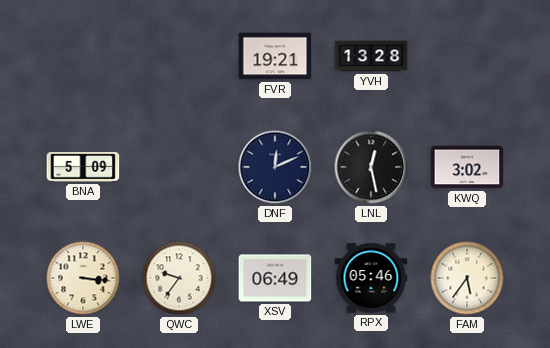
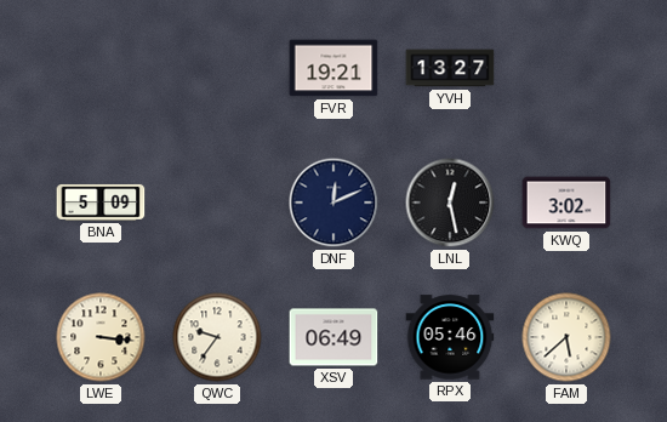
YVH: 13:28 -> 13:27 (450, 68)
FAM: 5:36 -> 5:38 (566, 337)
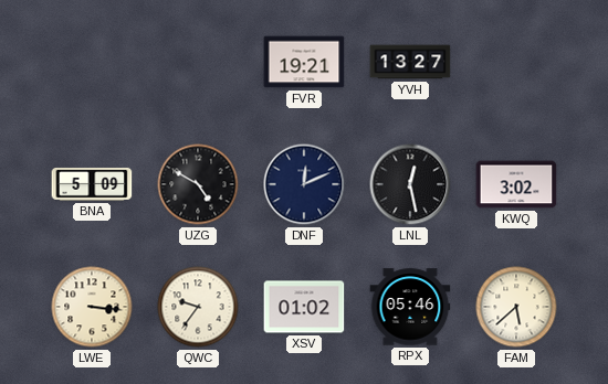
UZG: none -> 4:50 (198, 184)
XSV: 06:49 -> 01:02 (304, 307)
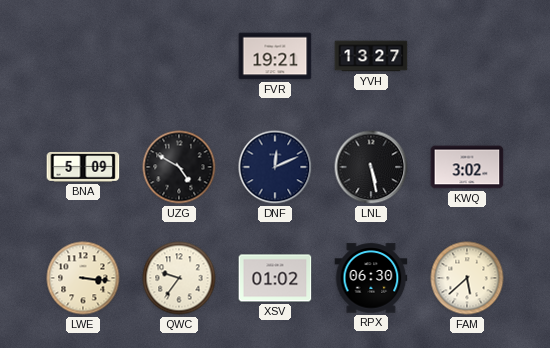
LNL: 12:28 -> 5:28 (371, 167)
RPX: 05:46 -> 06:30 (371, 278)
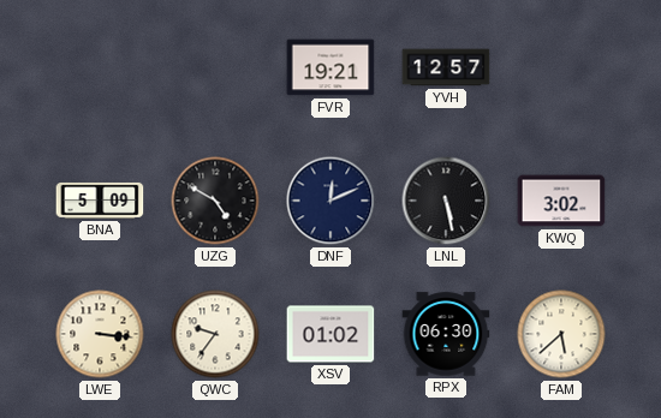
YVH: 13:27 -> 12:57 (446, 67)
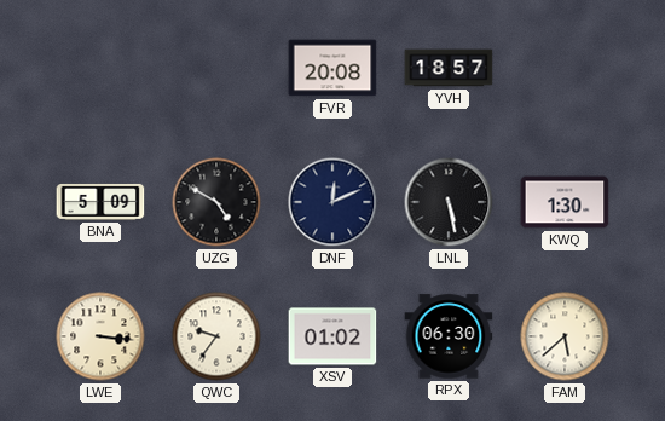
FVR: 19:21 -> 20:08 (332, 68)
YVH: 12:57 -> 18:57 (449, 68)
KWQ: 3:02 -> 1:30 (565, 202)
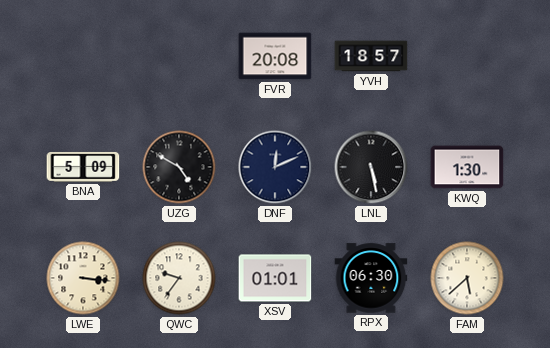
XSV: 01:02 -> 01:01 (275, 278)
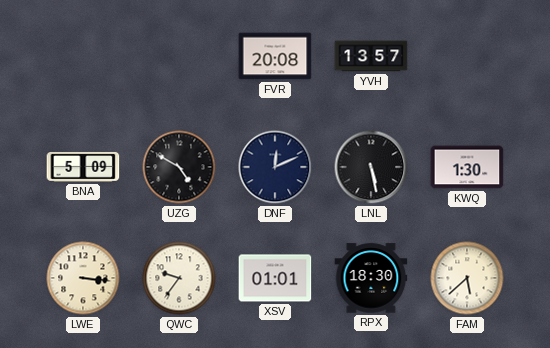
YVH: 18:57 -> 13:57 (371, 56)
RPX: 06:30 -> 18:30 (371, 278)
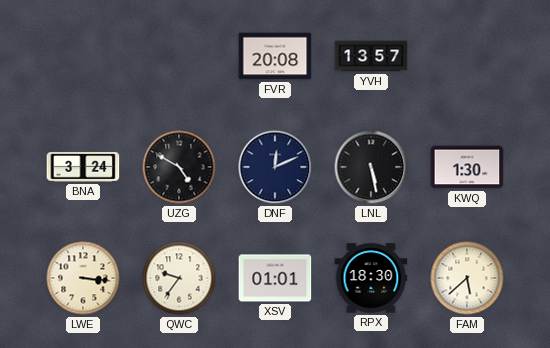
BNA: 5:09 -> 3:24 (83, 167)
